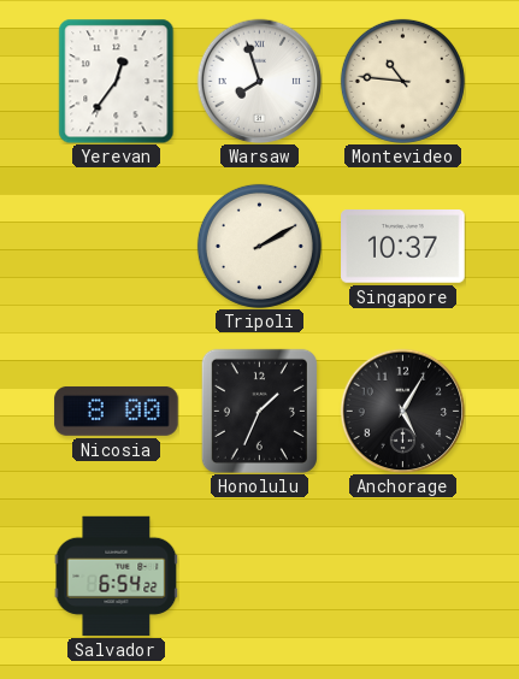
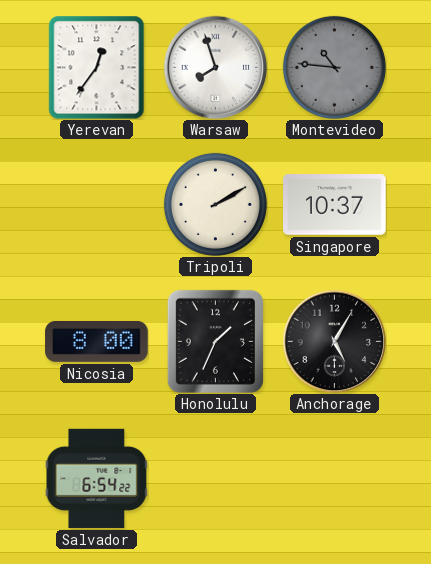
Montevideo dial: cream -> grey (334, 67)
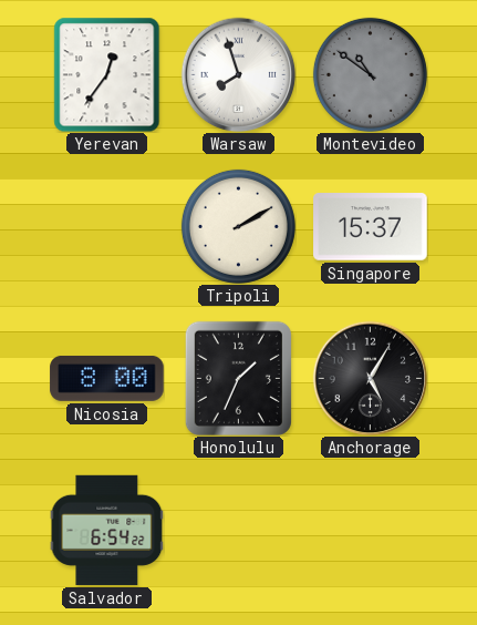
Montevideo: 10:46 -> 10:51 (370, 74)
Singapore: 10:37 -> 15:37 (371, 227)
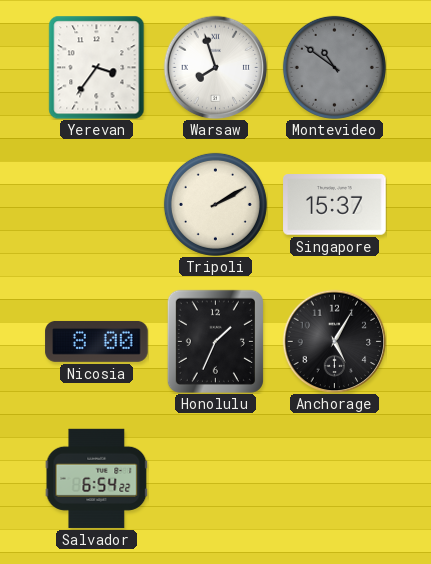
Yerevan: 12:36 -> 3:36 (97, 67)
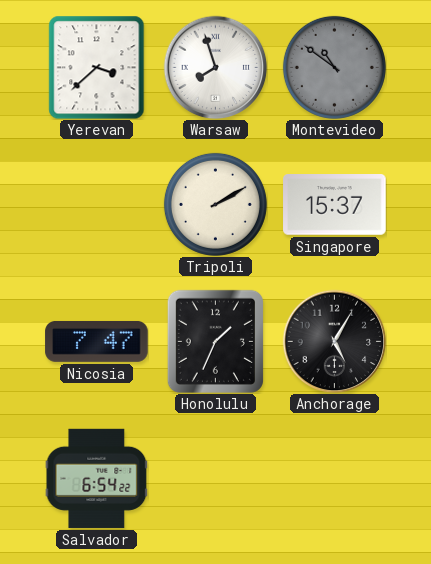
Yerevan: 3:36 -> 3:38 (97, 67)
Nicosia: 8:00 -> 7:47 (97, 341)
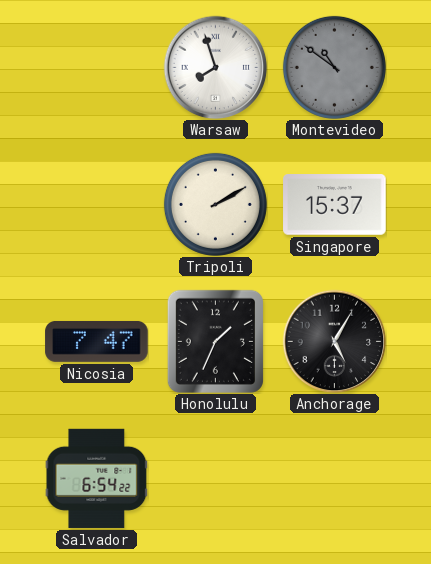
Yerevan: 3:38 -> none (97, 67)
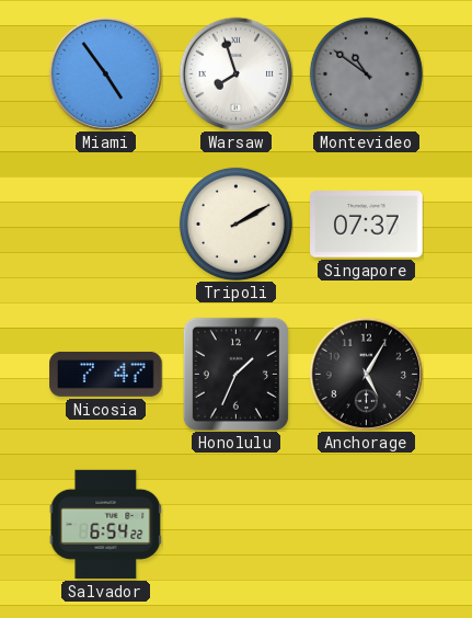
Miami: none -> 4:54 (105, 73)
Singapore: 15:37 -> 07:37 (367, 225)
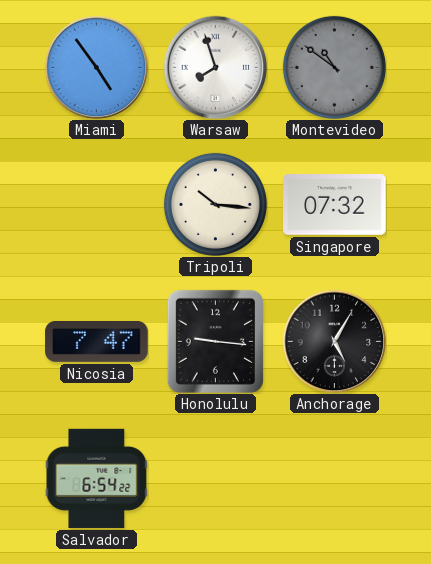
Tripoli: 2:10 -> 10:16 (215, 204)
Singapore: 07:37 -> 07:32 (335, 205)
Honolulu: 1:34 -> 9:16 (215, 341)
